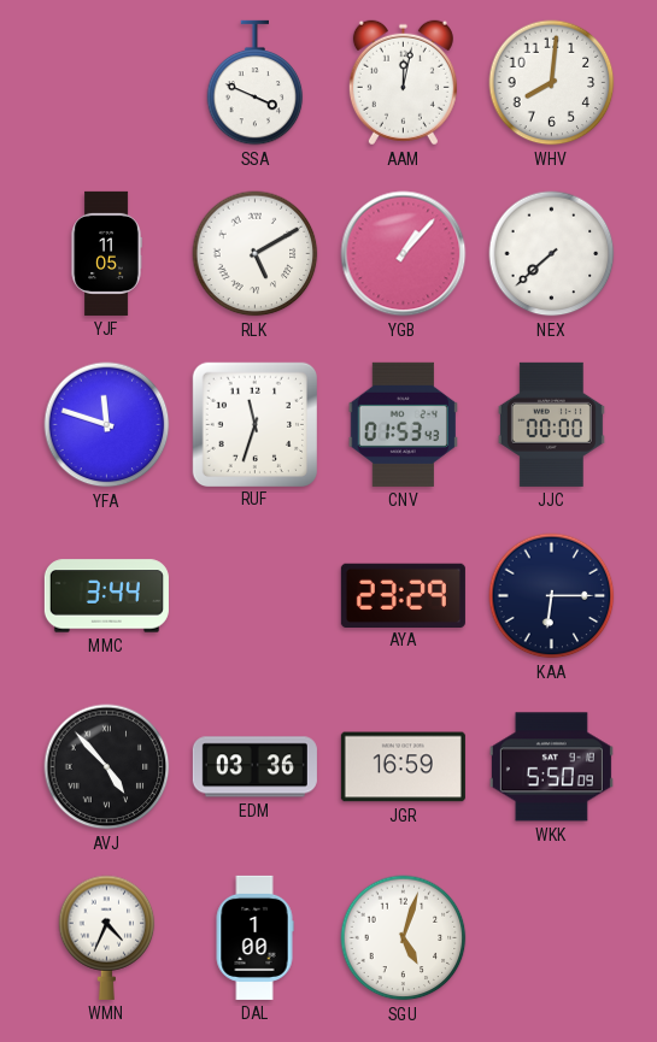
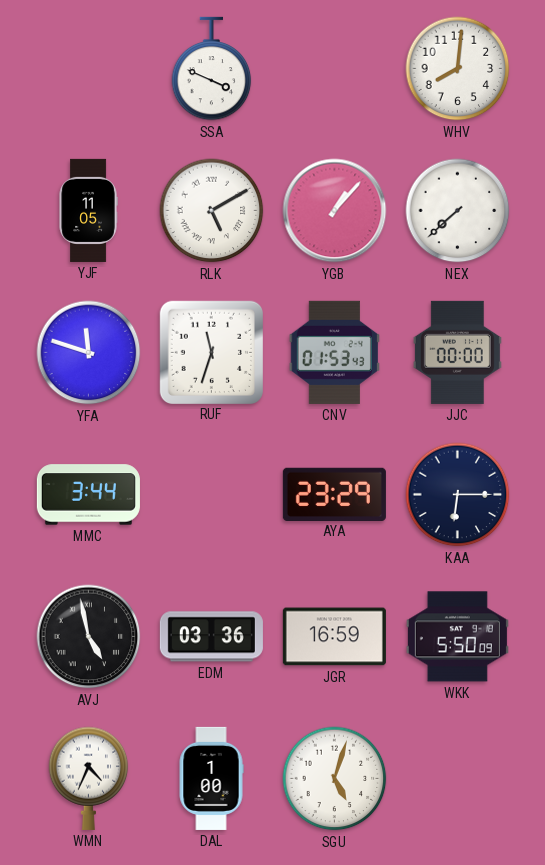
AAM: 12:02 -> none (403, 83)
AVJ: 4:53 -> 4:58 (89, 637)
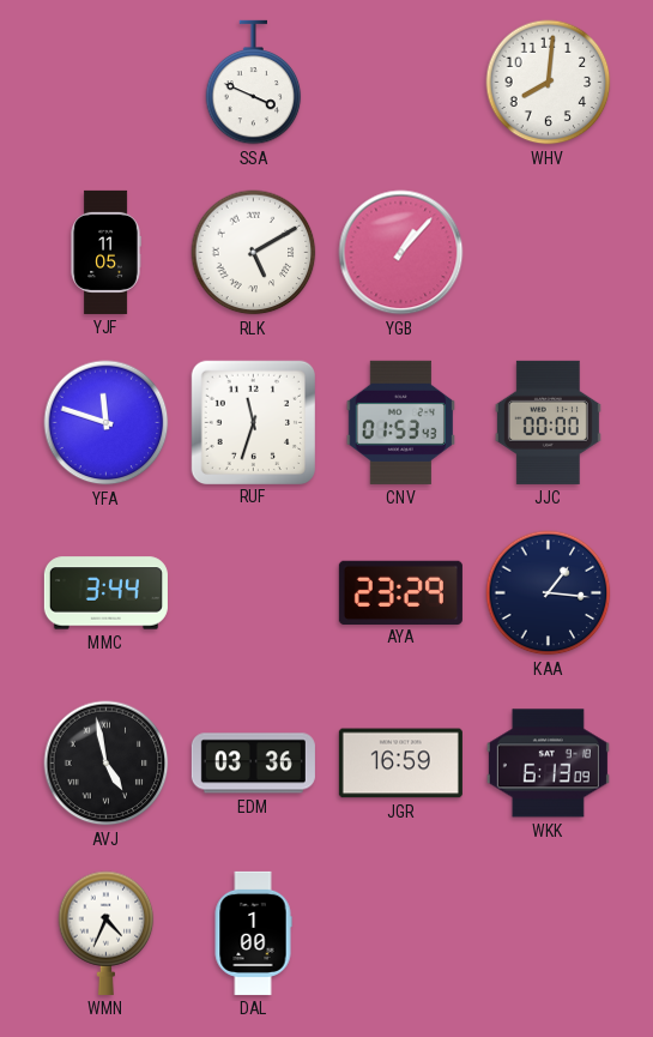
NEX: 7:38 -> none (458, 211)
KAA: 6:15 -> 1:16 (549, 593)
WKK: 5:50 -> 6:13 (548, 764)
SGU: 5:03 -> none (335, 779)
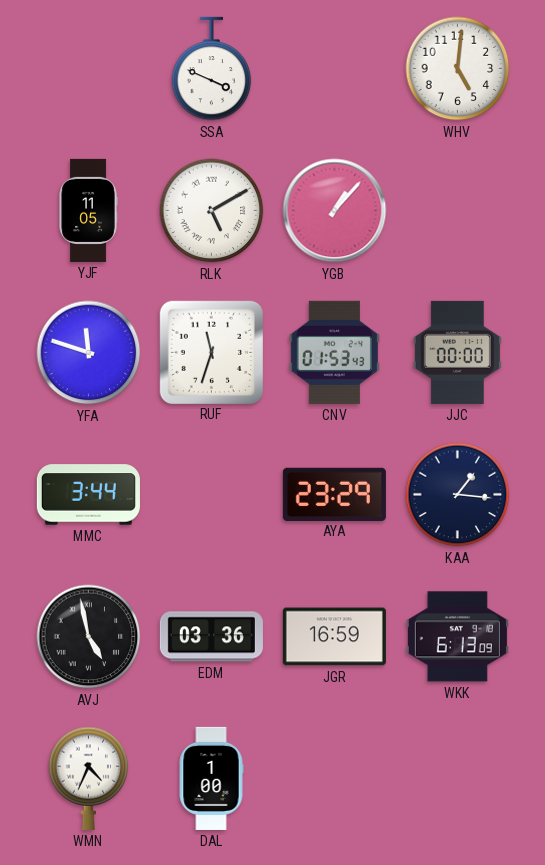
WHV: 8:01 -> 5:01 (458, 69)
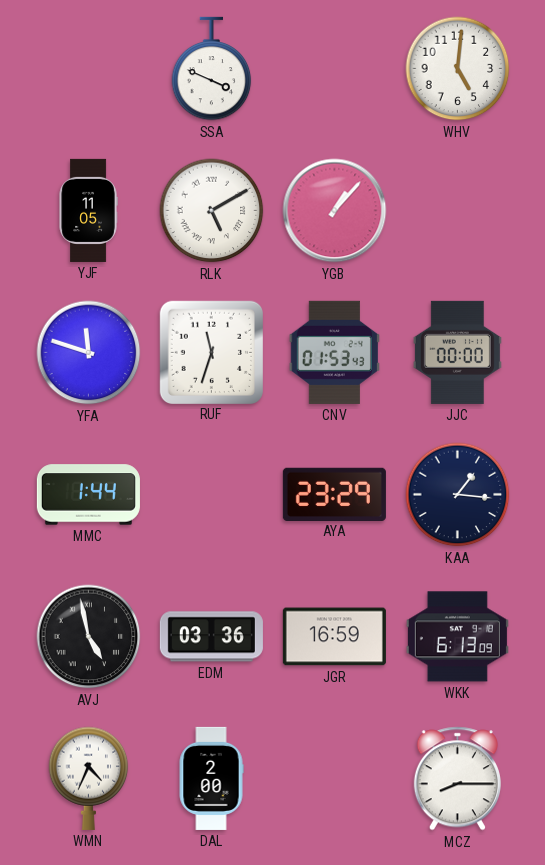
MMC: 3:44 -> 1:44 (88, 495)
DAL: 1:00 -> 2:00 (211, 778)
MCZ: none -> 8:15 (457, 779)
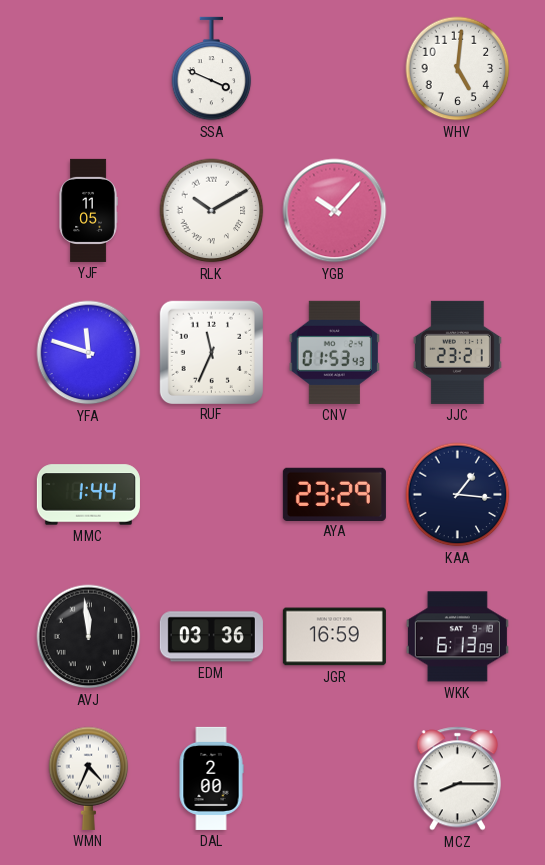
RLK: 5:10 -> 10:10 (212, 211)
YGB: 1:07 -> 10:07 (335, 211)
RUF: 11:33 -> 11:34 (211, 352)
JJC: 00:00 -> 23:21 (457, 352)
AVJ: 4:58 -> 11:59 (89, 637)
